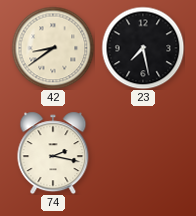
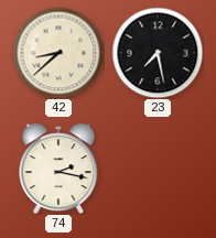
42: 8:39 -> 8:38 (58, 53)
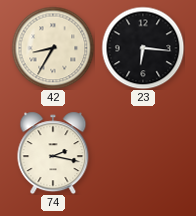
42: 8:38 -> 8:35 (53, 48)
23: 7:28 -> 6:16 (143, 48)
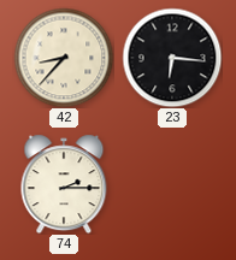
42: 8:35 -> 8:37 (64, 58)
74: 2:17 -> 2:15 (64, 184)
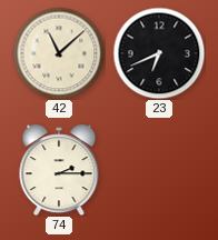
42: 8:37 -> 11:08 (59, 53)
23: 6:16 -> 6:41 (159, 53)
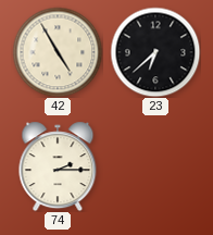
42: 11:08 -> 4:55 (58, 52)
23: 6:41 -> 6:38 (155, 52)
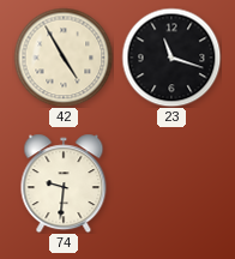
23: 6:38 -> 11:18 (171, 58)
74: 2:15 -> 9:31 (64, 183)
